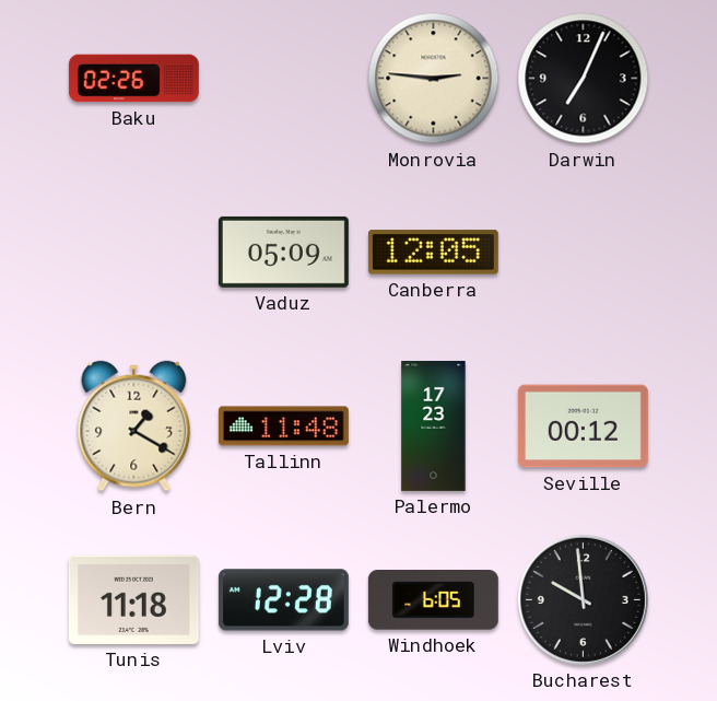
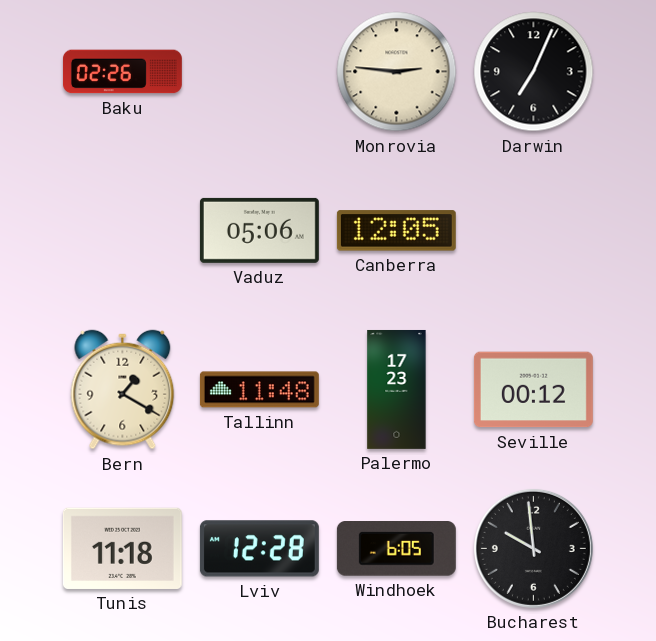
Vaduz: 05:09 -> 05:06 (259, 230)
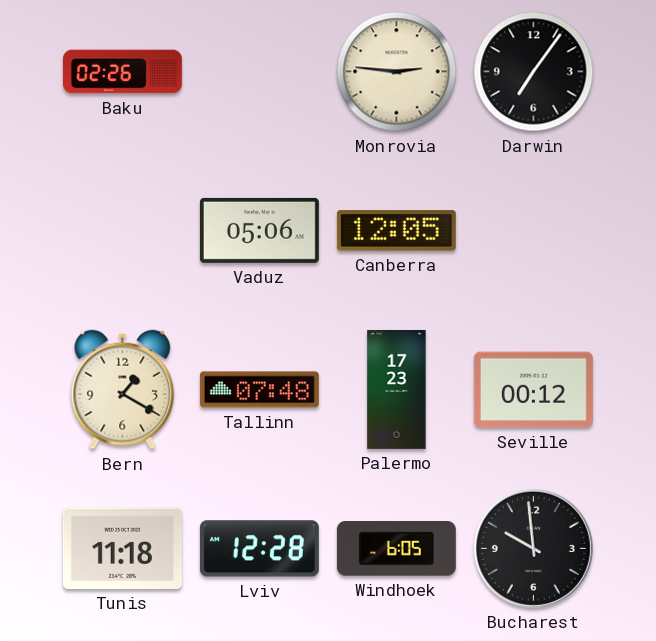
Darwin: 7:04 -> 7:06 (534, 72)
Tallinn: 11:48 -> 07:48 (259, 390)
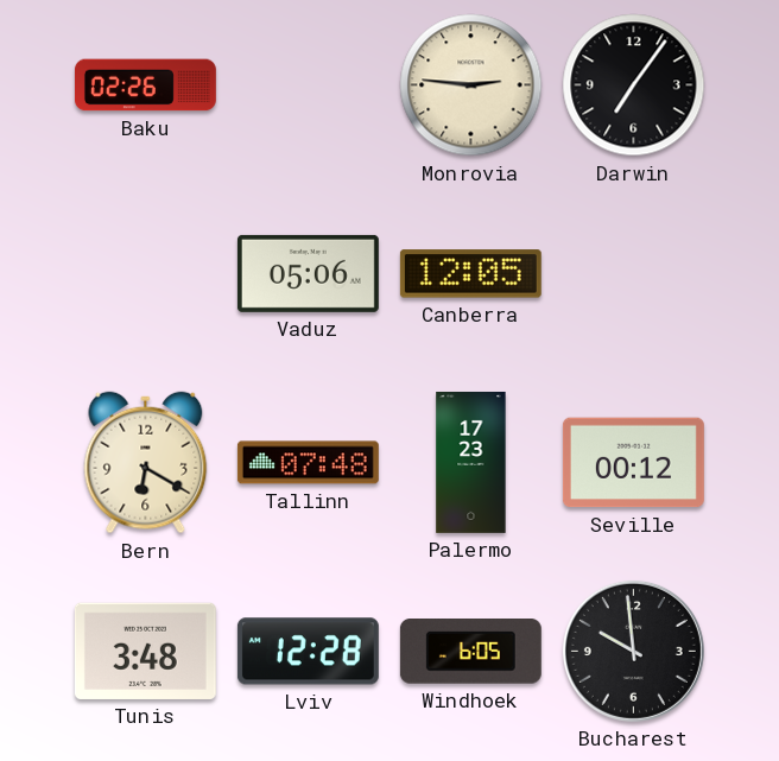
Bern: 1:20 -> 6:20 (146, 463)
Tunis: 11:18 -> 3:48 (145, 651)
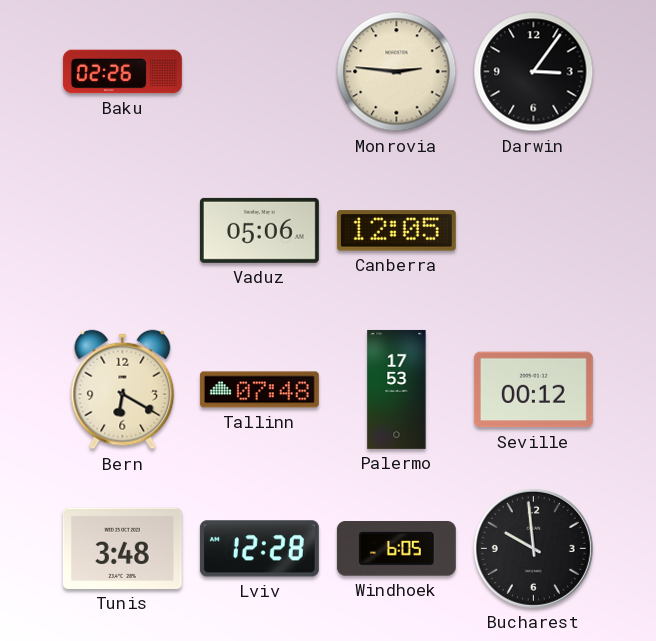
Darwin: 7:06 -> 3:06 (534, 72)
Palermo: 17:23 -> 17:53 (397, 389)
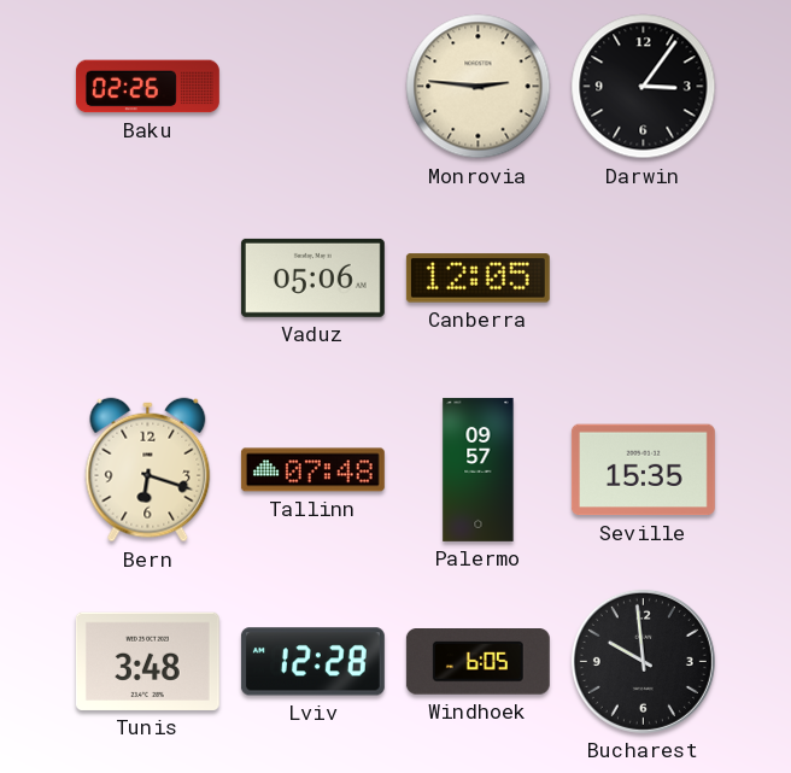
Bern: 6:20 -> 6:18 (148, 470)
Palermo: 17:53 -> 09:57 (479, 469)
Seville: 00:12 -> 15:35 (643, 470)
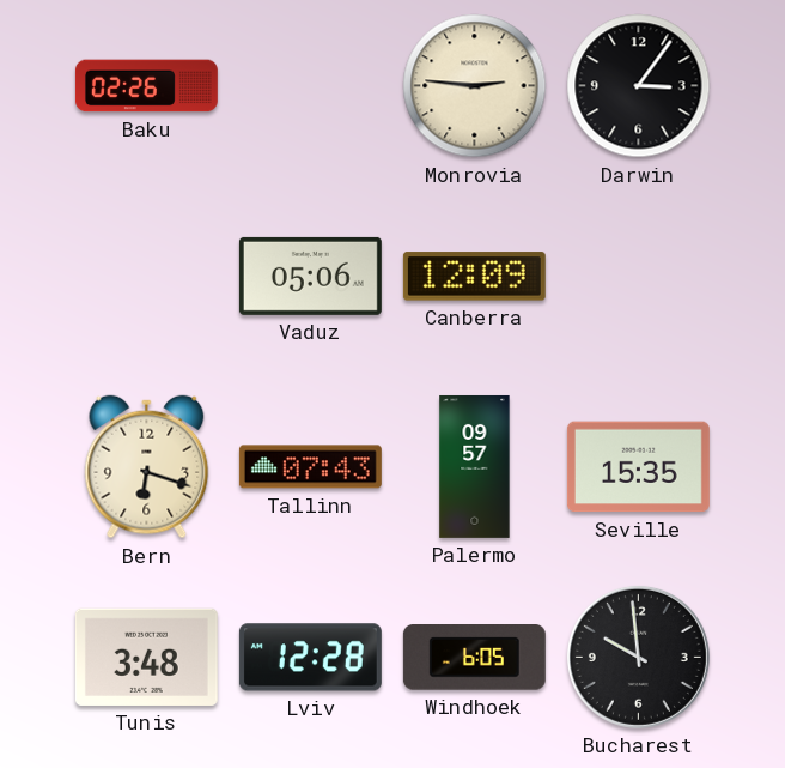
Canberra: 12:05 -> 12:09 (474, 277)
Tallinn: 07:48 -> 07:43 (310, 467)
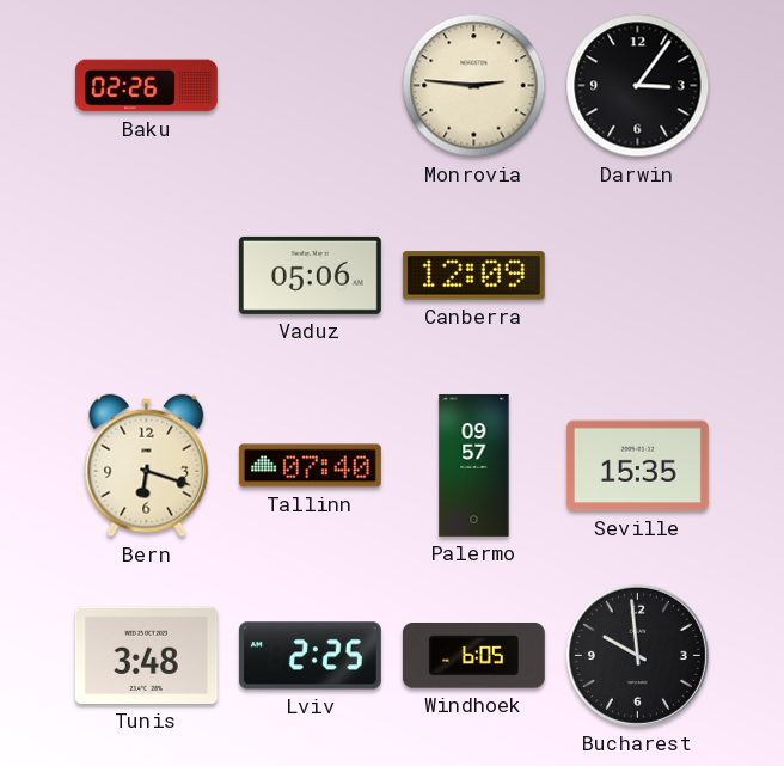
Tallinn: 07:43 -> 07:40 (310, 466)
Lviv: 12:28 -> 2:25 (310, 656)
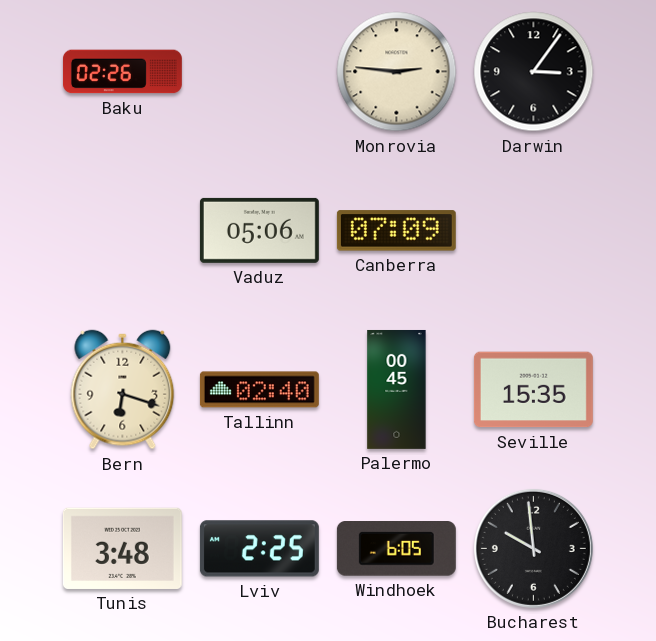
Canberra: 12:09 -> 07:09 (396, 231)
Tallinn: 07:40 -> 02:40 (259, 390)
Palermo: 09:57 -> 00:45 (397, 389)
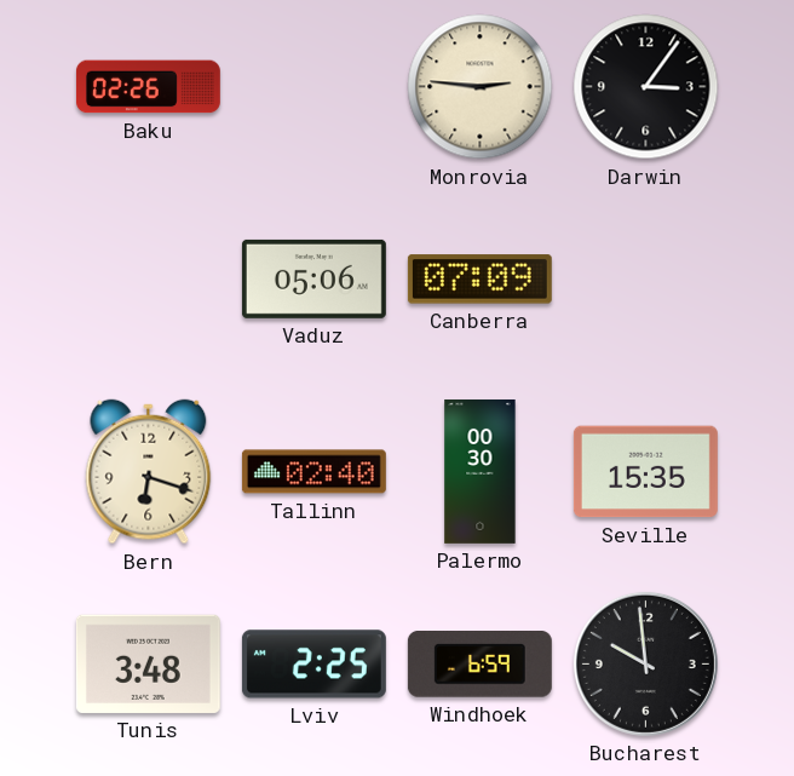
Palermo: 00:45 -> 00:30 (481, 471)
Windhoek: 6:05 -> 6:59 (479, 665)
